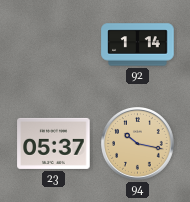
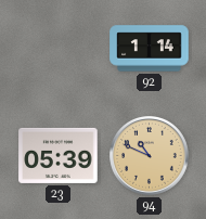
23: 05:37 -> 05:39 (59, 155)
94: 10:17 -> 10:49 (150, 156)
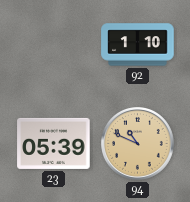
92: 1:14 -> 1:10 (138, 45)
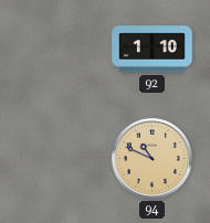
23: 05:39 -> none (54, 143)
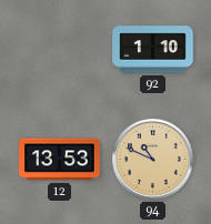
12: none -> 13:53 (60, 160)
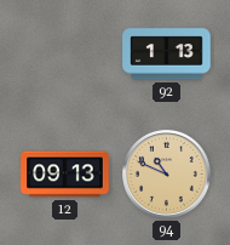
92: 1:10 -> 1:13 (167, 55)
12: 13:53 -> 09:13 (65, 175)
